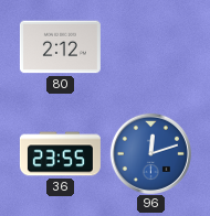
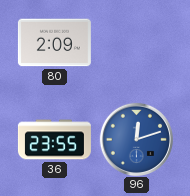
80: 2:12 -> 2:09 (54, 43)
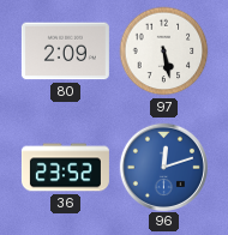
97: none -> 5:28 (164, 52)
36: 23:55 -> 23:52 (65, 168)
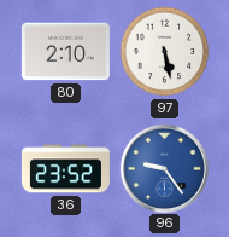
80: 2:09 -> 2:10 (65, 52)
96: 12:12 -> 9:24 (164, 168)
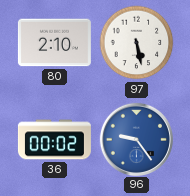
36: 23:52 -> 00:02 (54, 140)
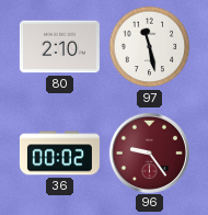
97: 5:28 -> 11:28 (150, 47)
96 dial: blue -> burgundy (149, 152)
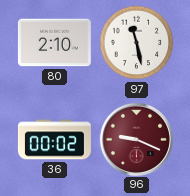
96: 9:24 -> 9:19 (136, 139)
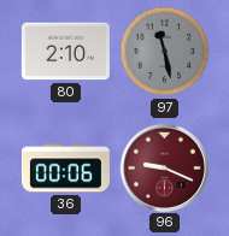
97 dial: white -> grey (165, 52)
36: 00:02 -> 00:06 (65, 169)
